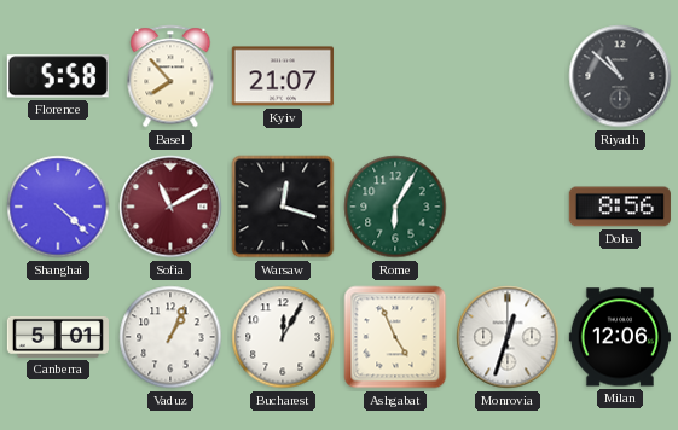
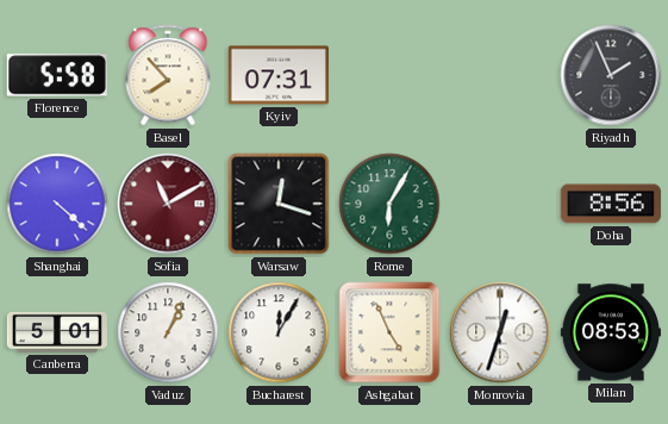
Kyiv: 21:07 -> 07:31 (279, 75)
Riyadh: 10:52 -> 1:56 (611, 75)
Milan: 12:06 -> 08:53 (611, 332)
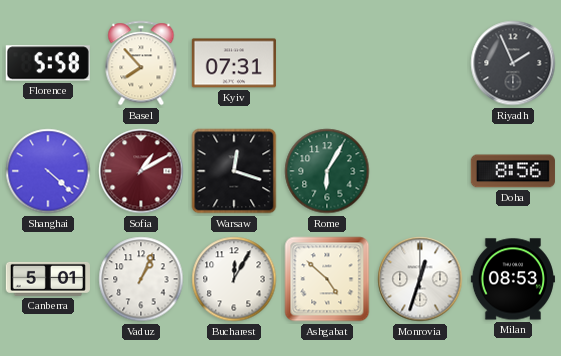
Sofia: 11:10 -> 1:10 (141, 171)
Ashgabat: 4:56 -> 4:52 (327, 279)
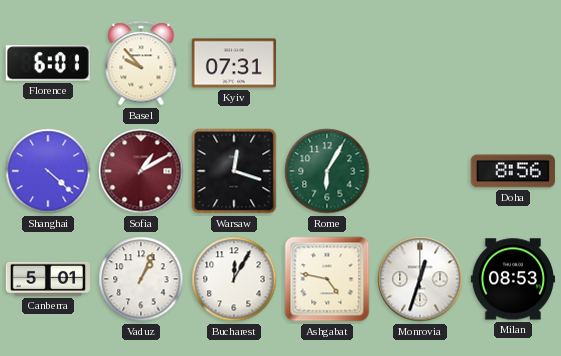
Florence: 5:58 -> 6:01 (48, 63)
Basel: 7:53 -> 9:53 (141, 63)
Riyadh: 1:56 -> none (513, 63)
Ashgabat: 4:52 -> 4:47 (327, 279)
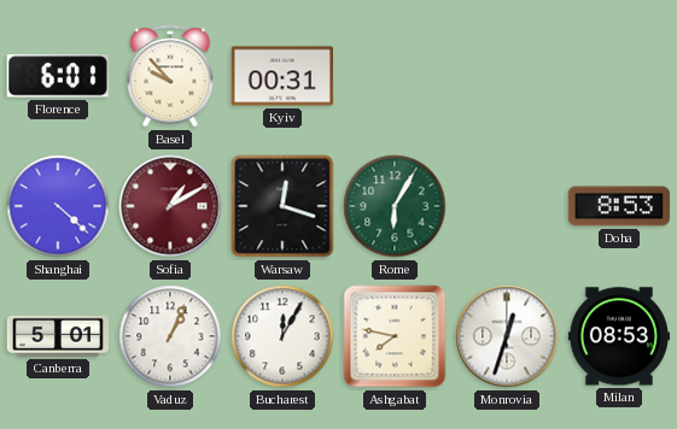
Kyiv: 07:31 -> 00:31 (282, 76)
Doha: 8:56 -> 8:53 (619, 206)
Ashgabat: 4:47 -> 7:47 (395, 336)
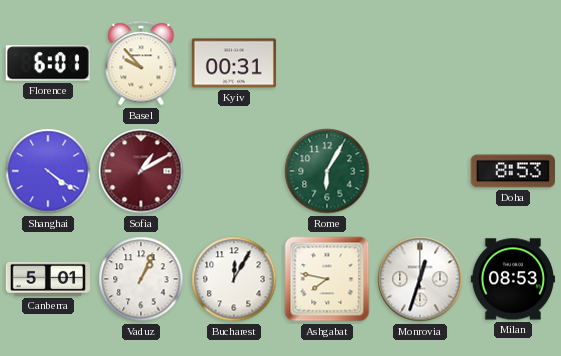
Shanghai: 4:22 -> 4:21 (48, 171)
Warsaw: 12:18 -> none (282, 206)
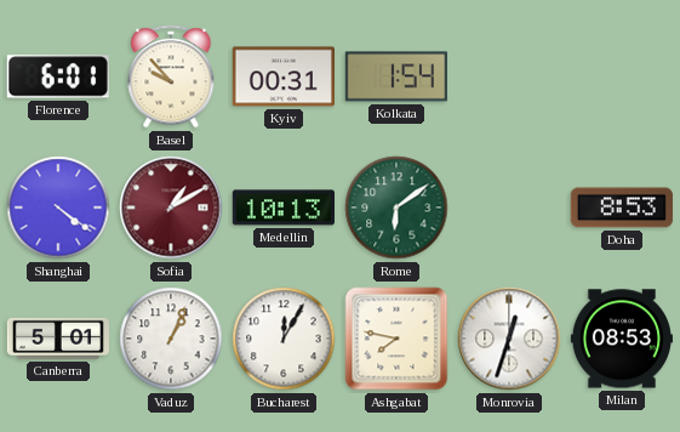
Kolkata: none -> 1:54 (396, 76)
Medellin: none -> 10:13 (284, 208)
Rome: 6:05 -> 6:09 (396, 208)
